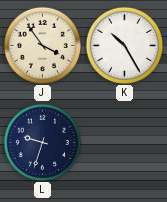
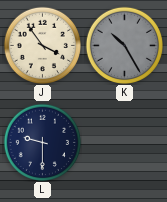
K dial: white -> grey (124, 45)
L: 9:33 -> 9:30 (42, 142)
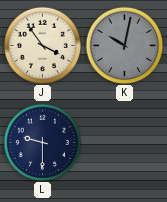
K: 10:25 -> 10:02 (124, 45)
